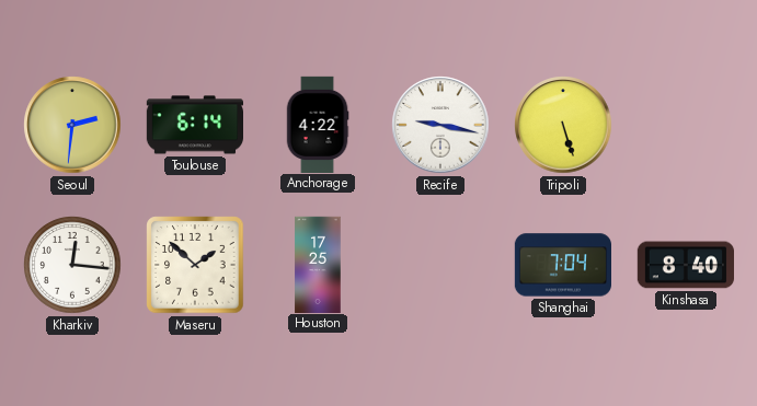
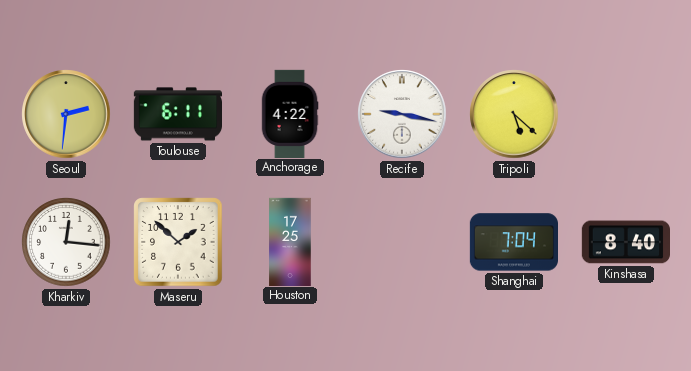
Toulouse: 6:14 -> 6:11 (177, 114)
Tripoli: 5:27 -> 5:22 (514, 114)
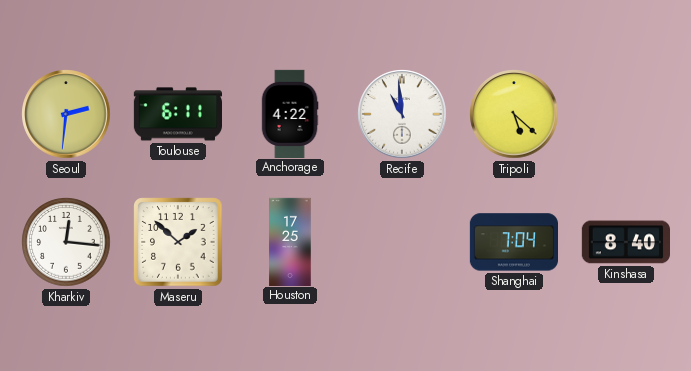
Recife: 9:17 -> 10:59 (402, 114)
